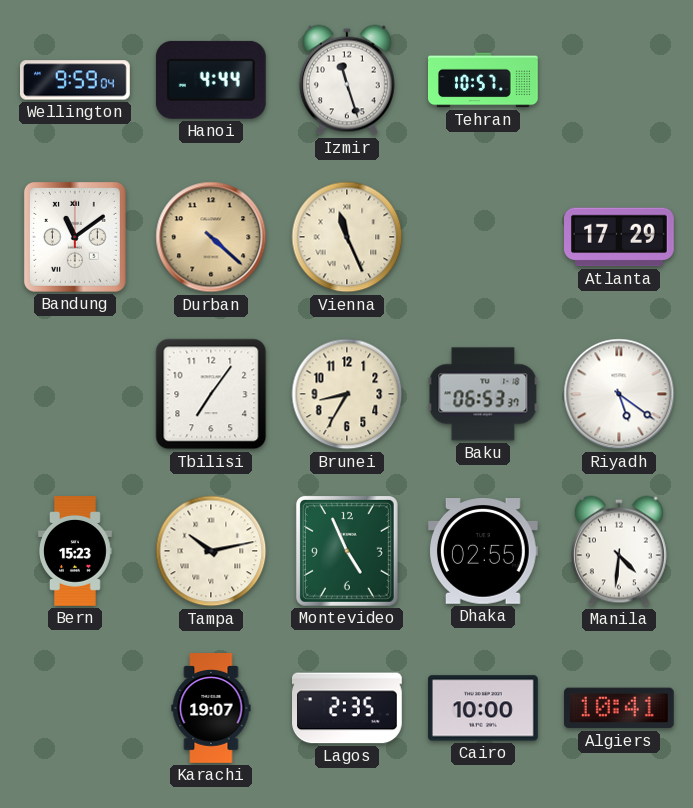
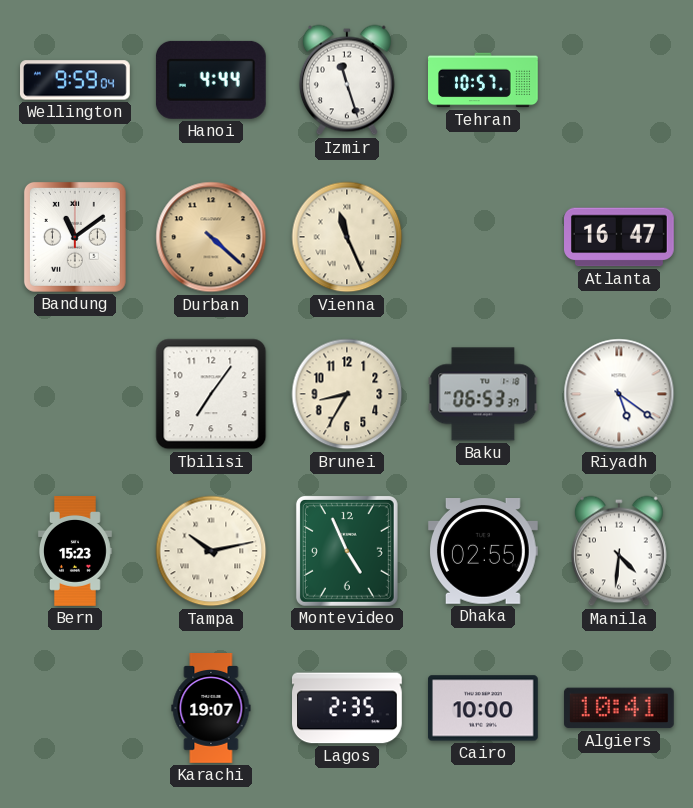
Atlanta: 17:29 -> 16:47 (620, 237)
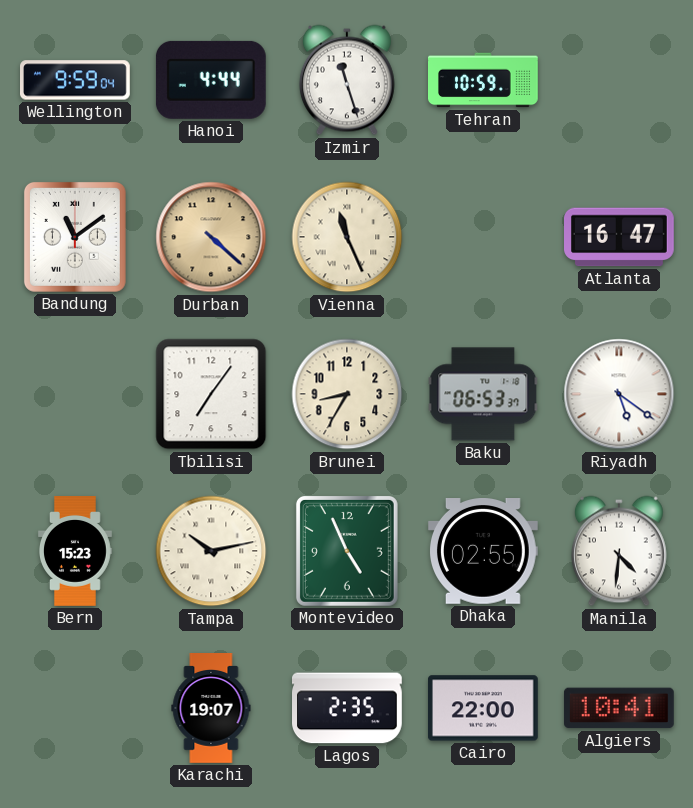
Tehran: 10:57 -> 10:59 (484, 80)
Cairo: 10:00 -> 22:00 (484, 708)
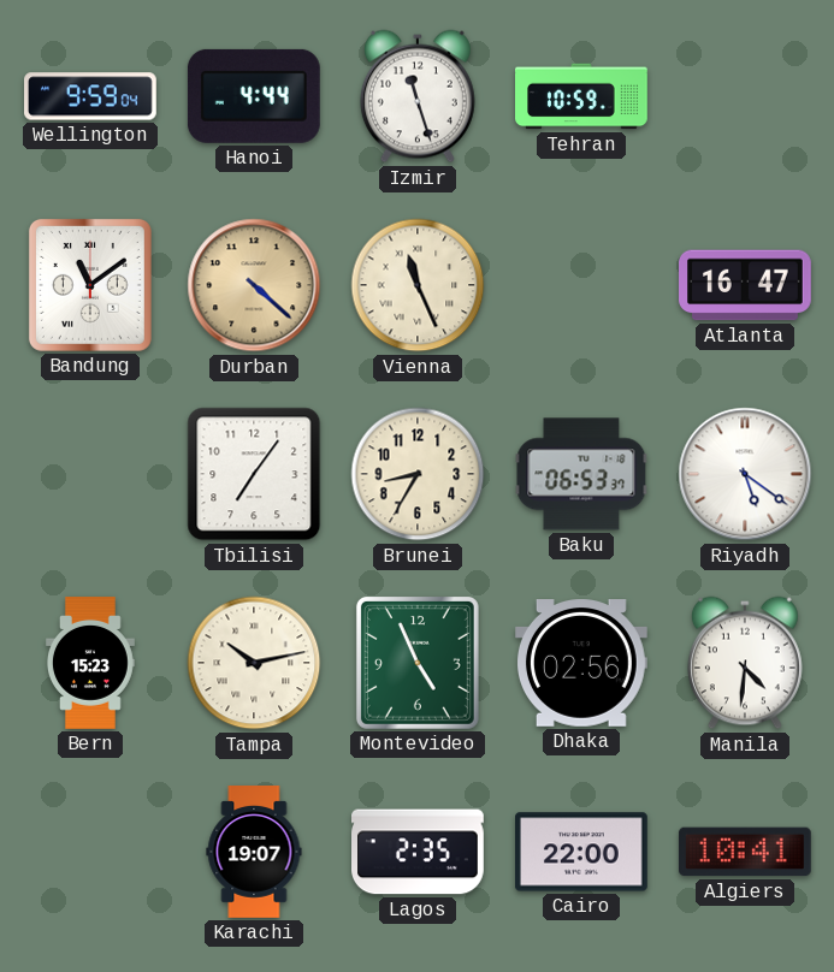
Dhaka: 02:55 -> 02:56 (581, 664)
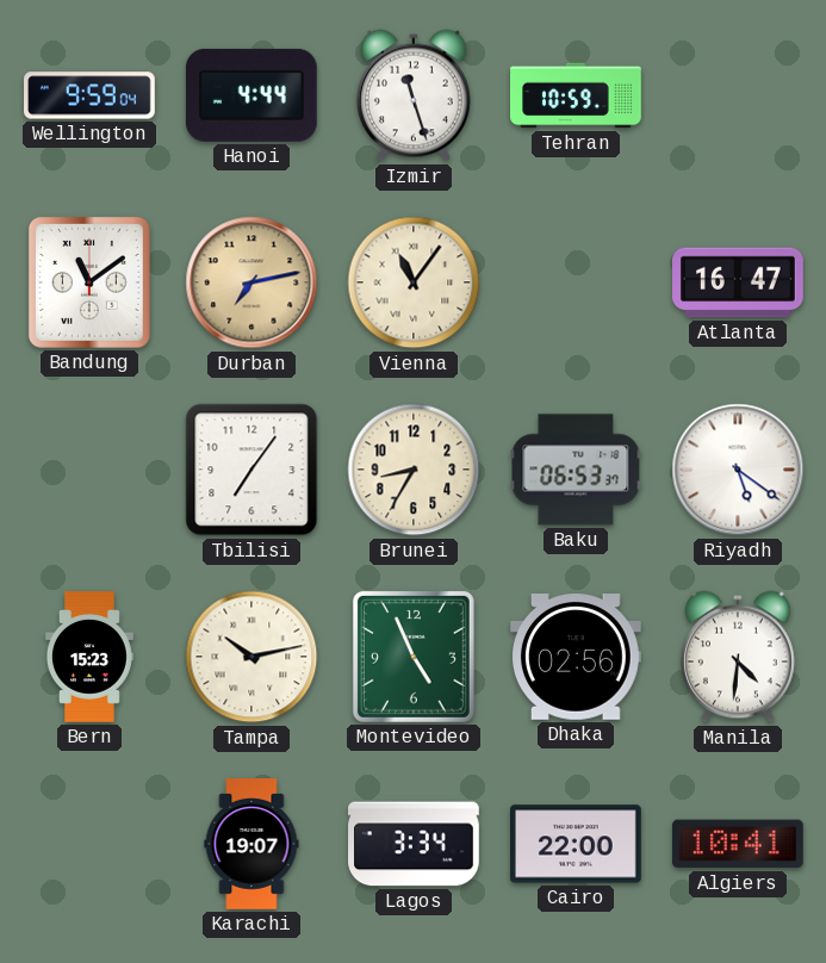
Durban: 4:22 -> 7:13 (251, 282)
Vienna: 11:26 -> 11:06 (414, 282)
Lagos: 2:35 -> 3:34 (415, 844)
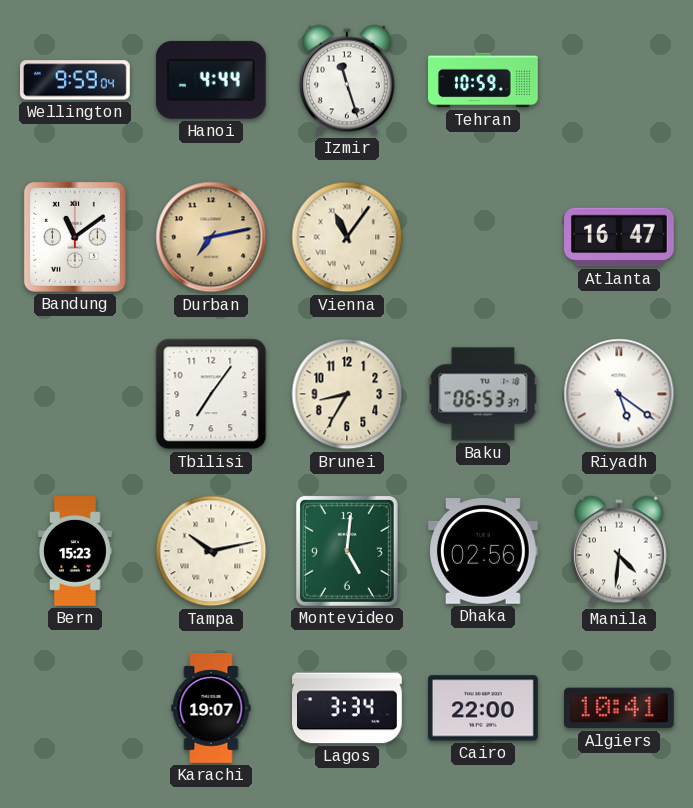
Montevideo: 4:56 -> 5:01 (347, 551)
